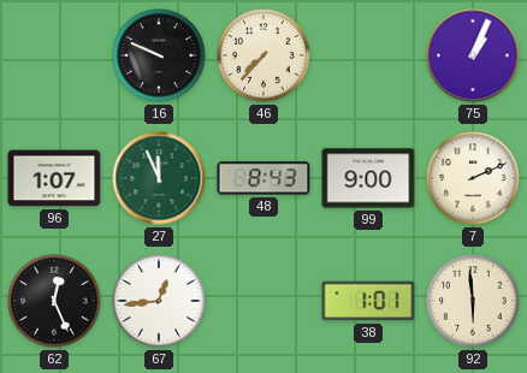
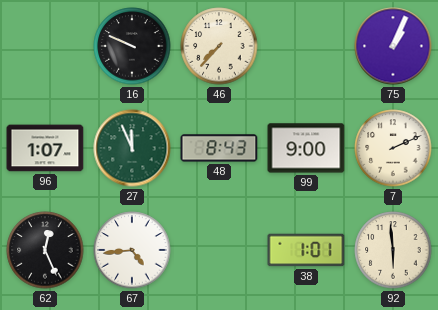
67: 12:44 -> 4:44 (132, 250)
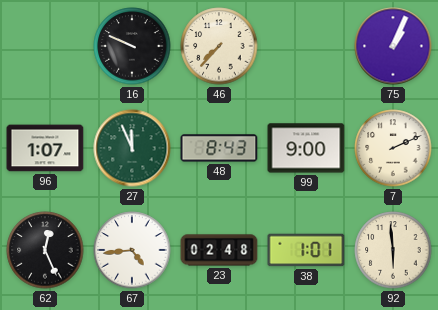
23: none -> 02:48 (219, 250)
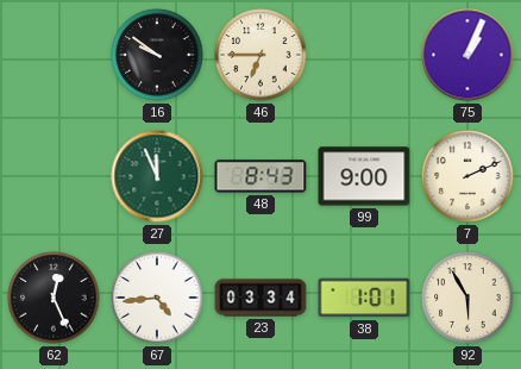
16: 9:49 -> 9:51 (157, 55)
46: 7:37 -> 6:45 (260, 55)
96: 1:07 -> none (45, 148)
23: 02:48 -> 03:34 (260, 298)
92: 5:59 -> 5:55 (467, 298)
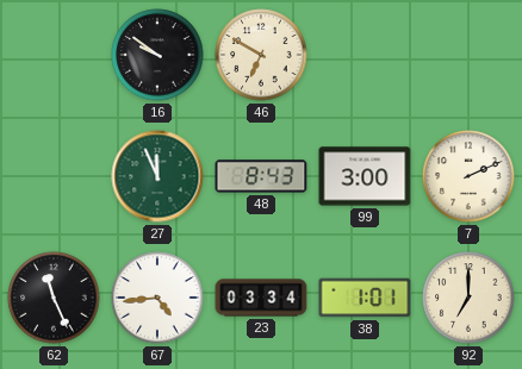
46: 6:45 -> 6:50 (261, 55)
75: 1:04 -> none (467, 55)
99: 9:00 -> 3:00 (365, 176)
62: 12:26 -> 11:26 (54, 298)
92: 5:55 -> 7:00 (468, 298)
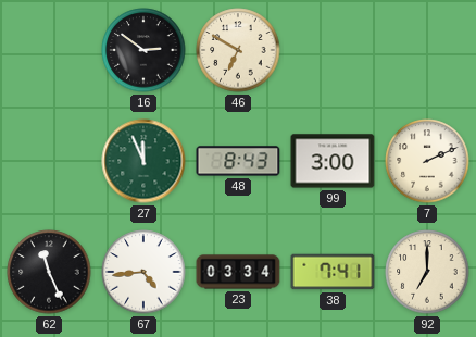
16: 9:51 -> 2:51 (143, 50)
38: 1:01 -> 7:41 (333, 272)
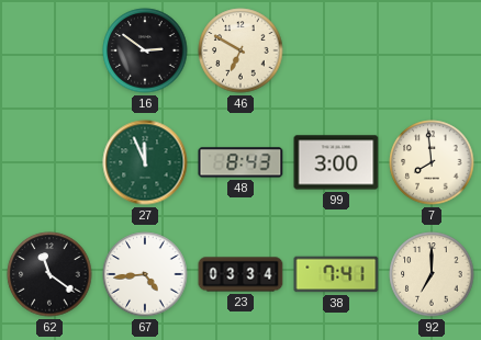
7: 2:11 -> 7:59 (432, 162)
62: 11:26 -> 11:21 (49, 274)
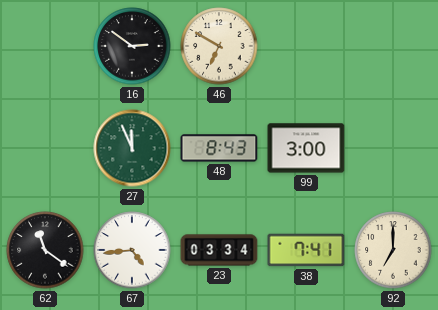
7: 7:59 -> none (432, 162)
